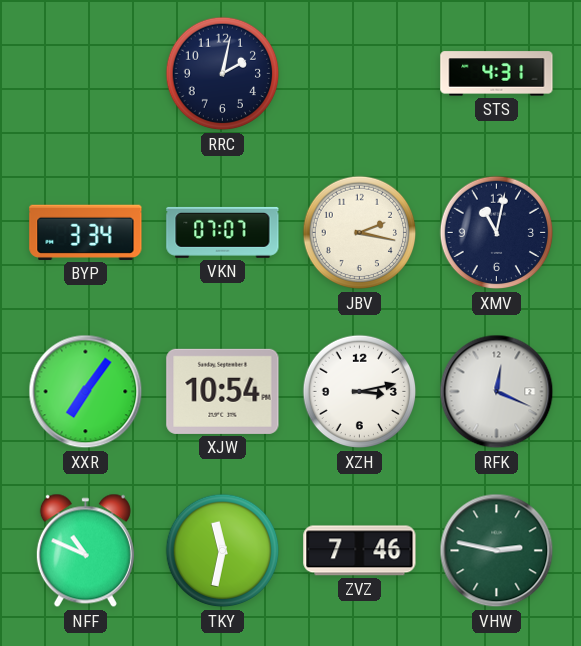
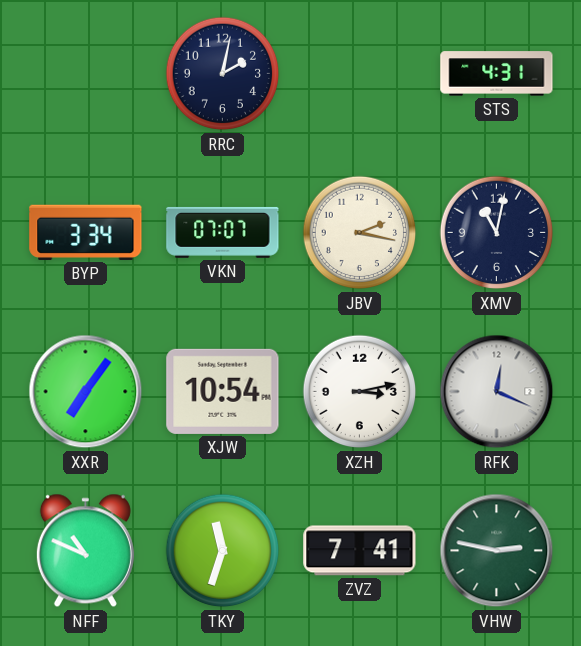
TKY: 11:32 -> 11:33 (223, 551)
ZVZ: 7:46 -> 7:41 (360, 551)
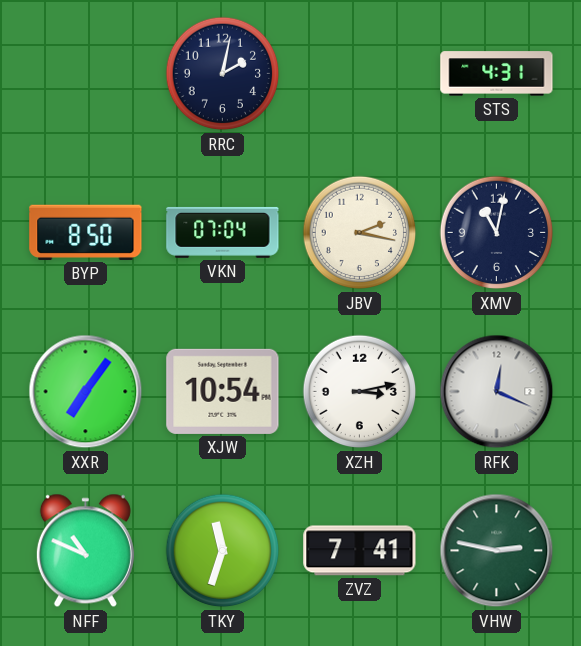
BYP: 3:34 -> 8:50 (86, 232)
VKN: 07:07 -> 07:04 (223, 232)
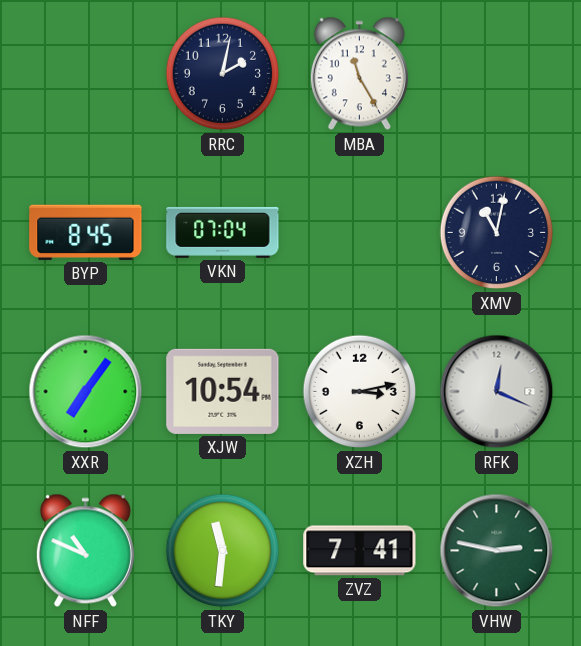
MBA: none -> 11:25 (359, 74)
STS: 4:31 -> none (497, 74)
BYP: 8:50 -> 8:45 (86, 232)
JBV: 2:17 -> none (360, 233)
TKY: 11:33 -> 11:31 (223, 551)
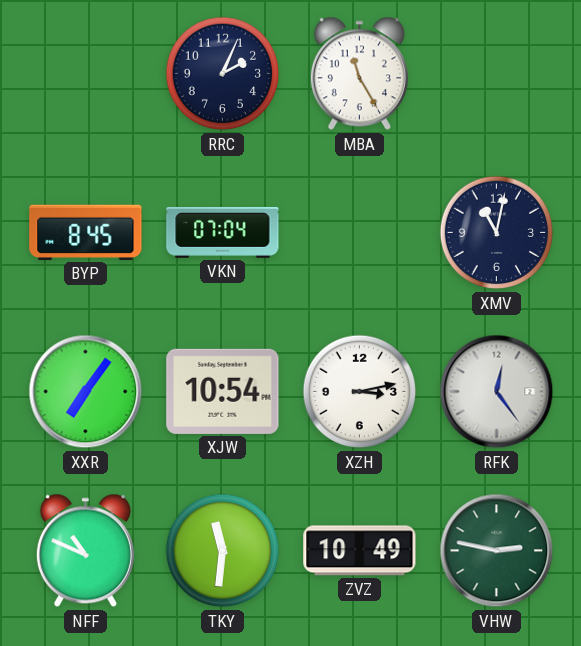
RRC: 2:02 -> 2:04 (223, 74)
RFK: 12:19 -> 12:24 (497, 392)
ZVZ: 7:41 -> 10:49 (360, 551)
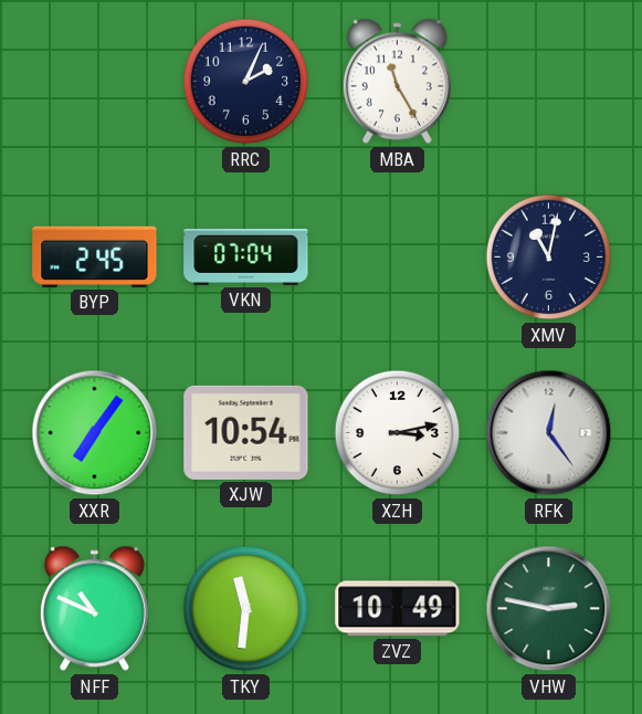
BYP: 8:45 -> 2:45 (95, 256)
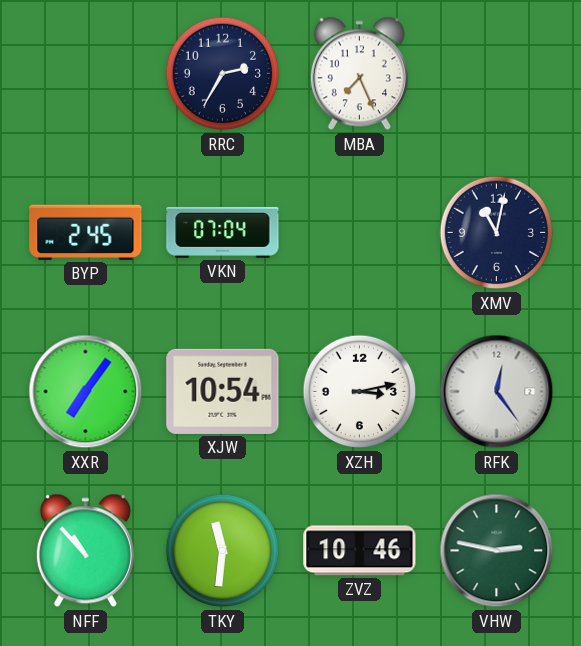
RRC: 2:04 -> 2:35 (223, 74)
MBA: 11:25 -> 7:26 (359, 74)
NFF: 10:49 -> 10:53 (85, 551)
ZVZ: 10:49 -> 10:46 (360, 551)
